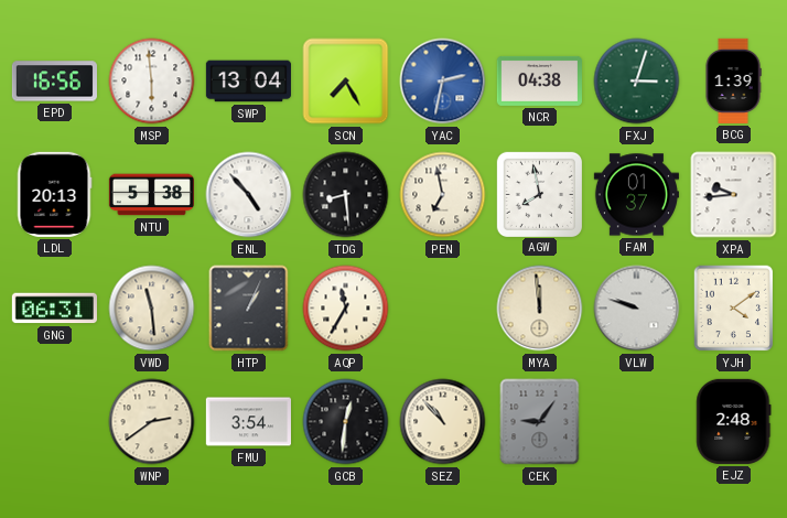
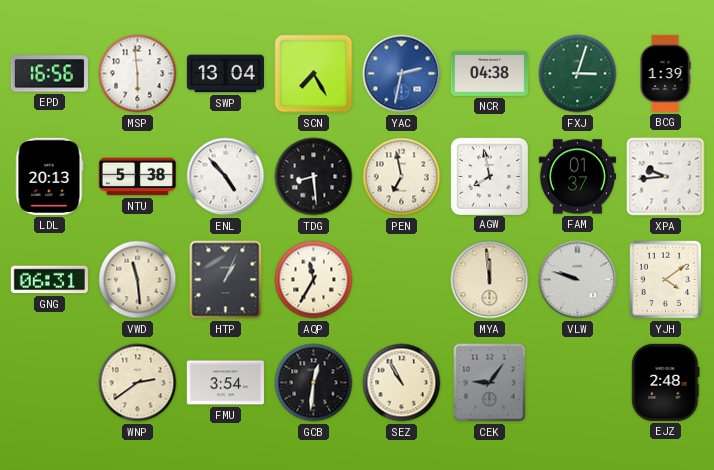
SEZ: 10:53 -> 10:55 (402, 383)
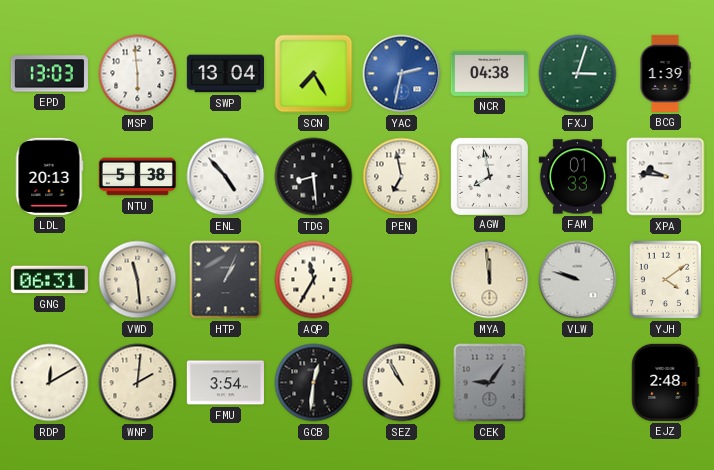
EPD: 16:56 -> 13:03 (49, 74)
FAM: 01:37 -> 01:33 (577, 177)
XPA: 9:44 -> 9:46 (666, 177)
RDP: none -> 12:10 (50, 383)
WNP: 2:39 -> 2:01 (138, 383)
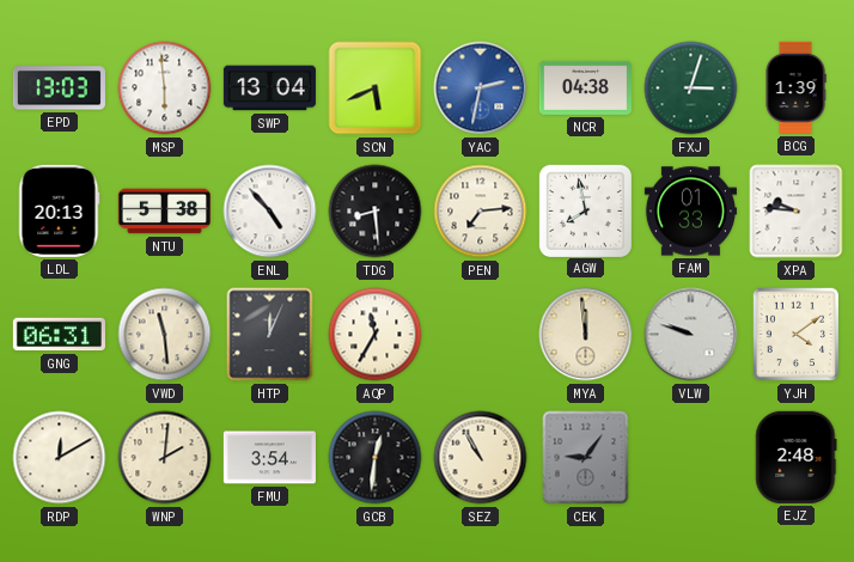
SCN: 7:25 -> 5:41 (376, 88)
PEN: 6:58 -> 7:14 (481, 212)
HTP: 1:04 -> 12:04 (270, 335)
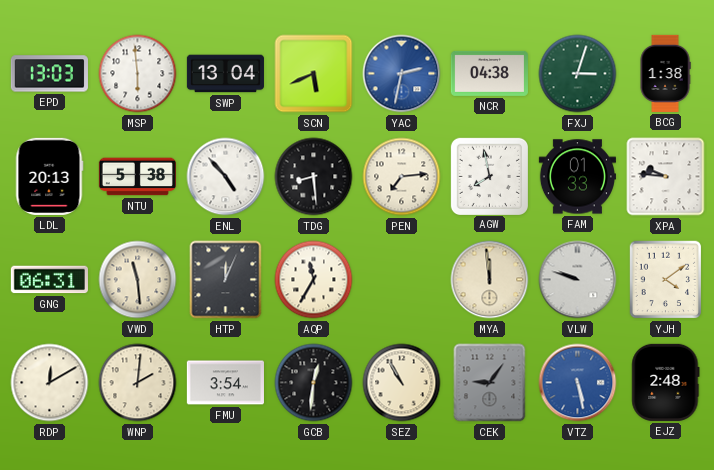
BCG: 1:39 -> 1:38 (665, 73)
VTZ: none -> 5:28 (578, 383)
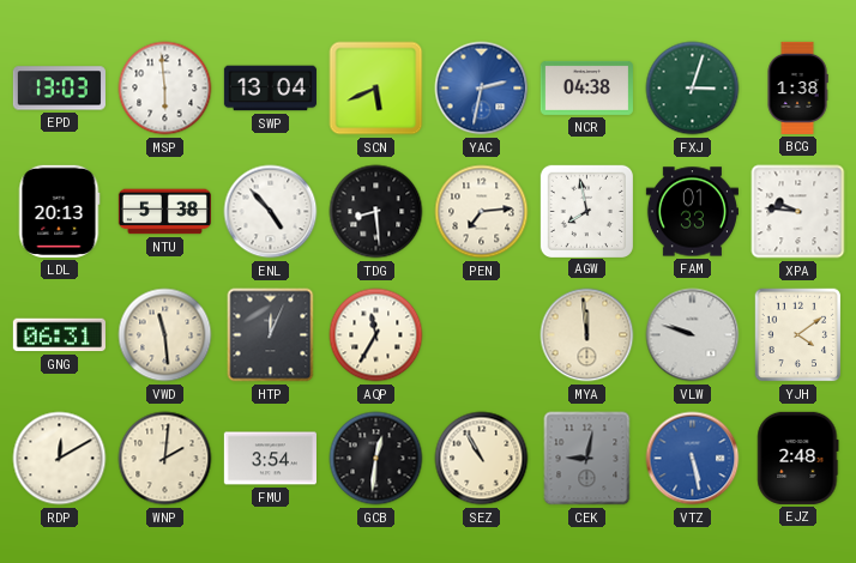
CEK: 9:06 -> 9:02 (587, 459)
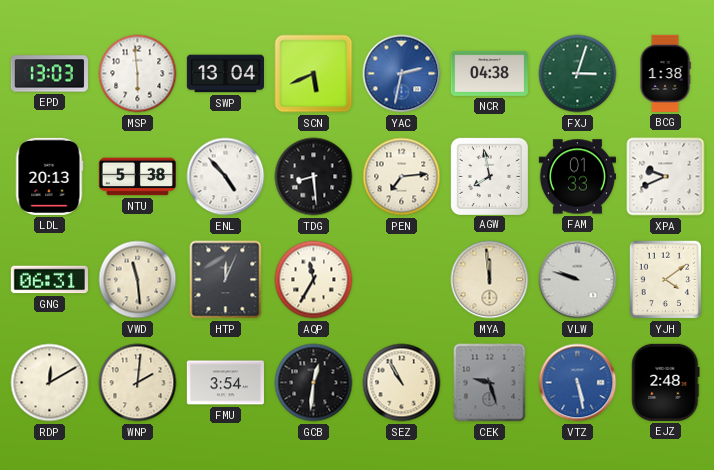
XPA: 9:46 -> 9:41 (666, 177)
CEK: 9:02 -> 9:27 (490, 383)
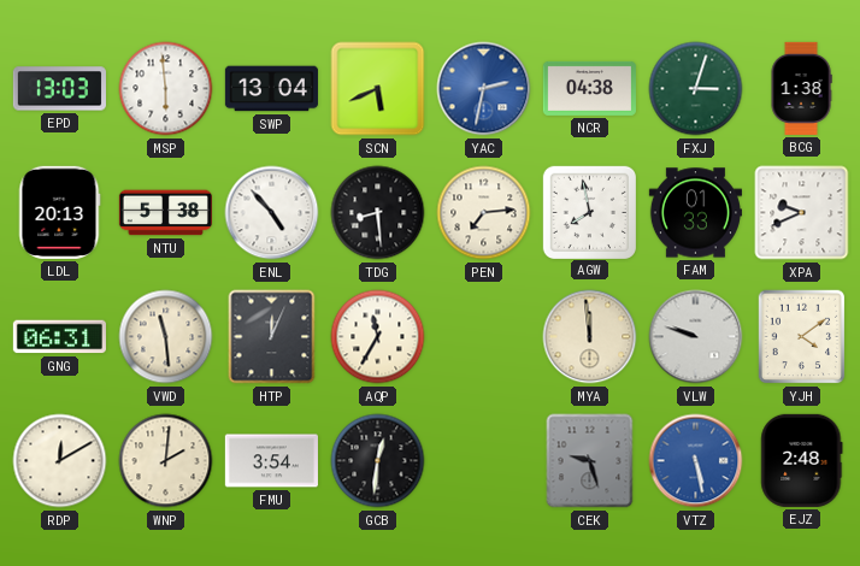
SEZ: 10:55 -> none (402, 383)
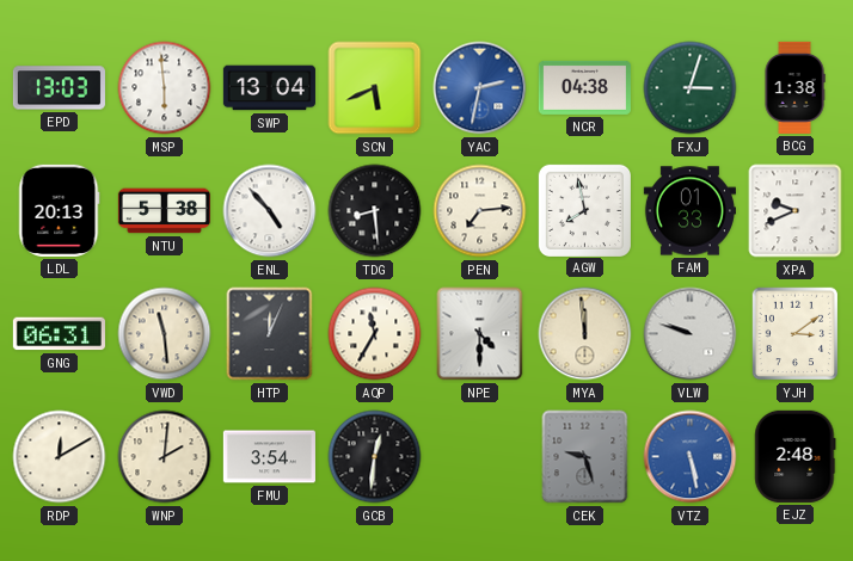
NPE: none -> 4:30 (480, 334)
YJH: 4:09 -> 3:09 (796, 334)
